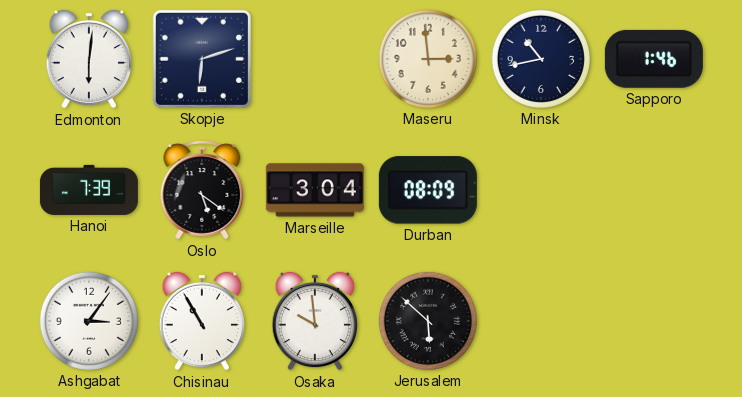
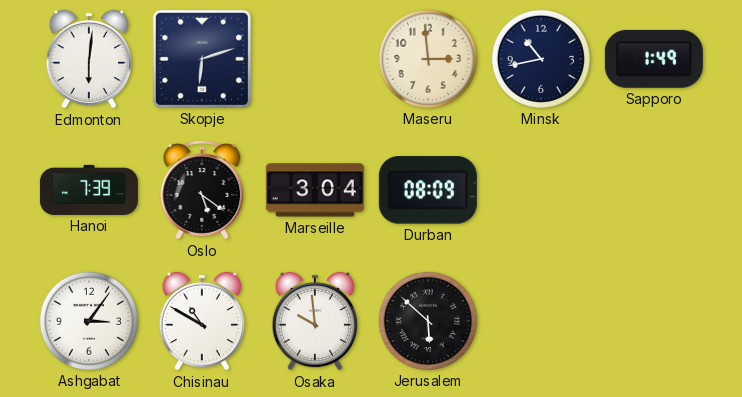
Sapporo: 1:46 -> 1:49 (654, 59)
Chisinau: 10:55 -> 10:50 (201, 321)
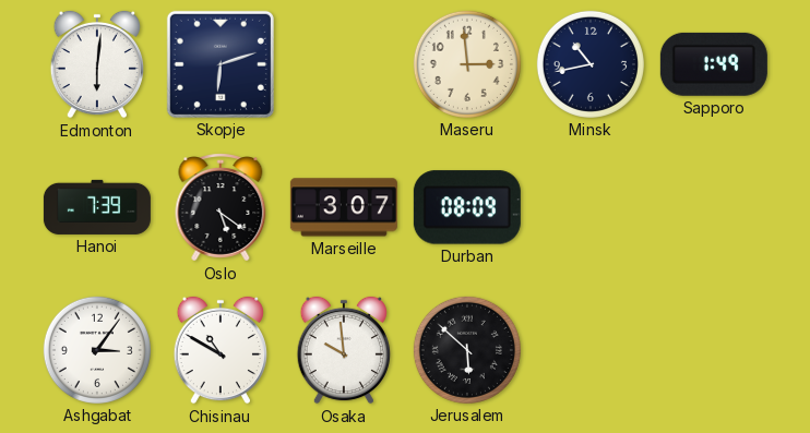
Marseille: 3:04 -> 3:07 (344, 207)
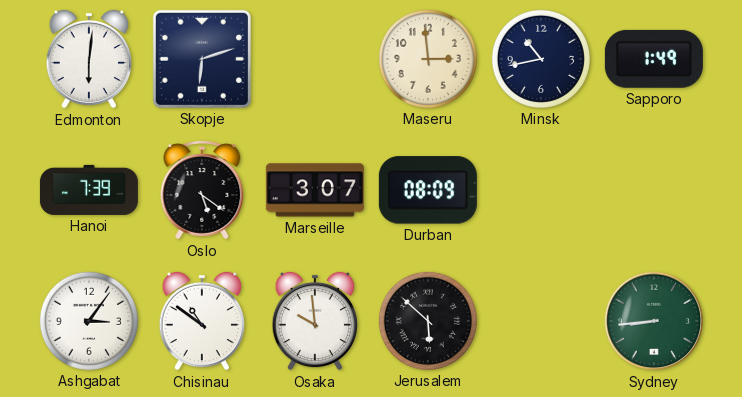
Chisinau: 10:50 -> 10:51 (201, 321)
Sydney: none -> 8:44 (654, 321)
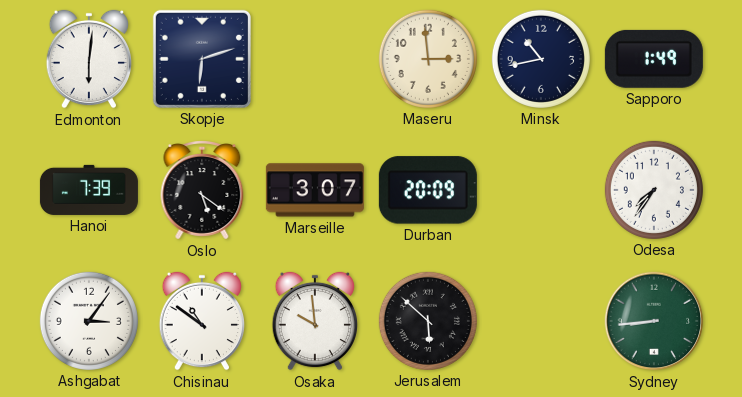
Durban: 08:09 -> 20:09 (428, 190)
Odesa: none -> 7:36 (654, 190)
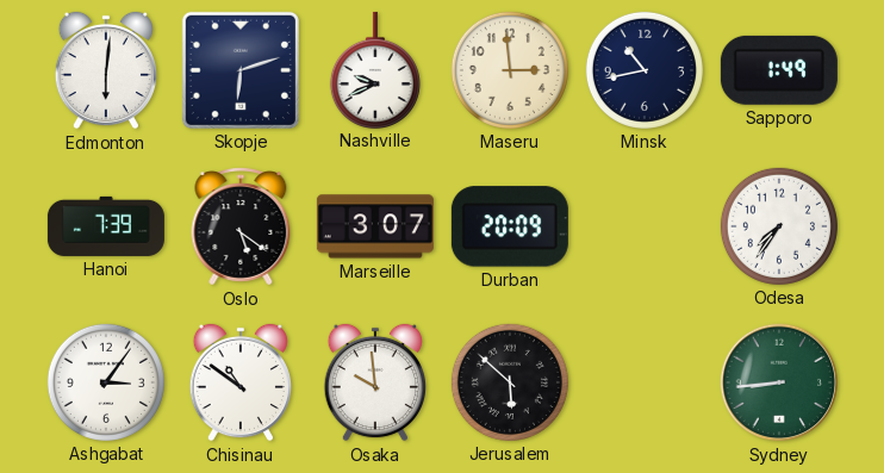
Nashville: none -> 9:41 (375, 69)
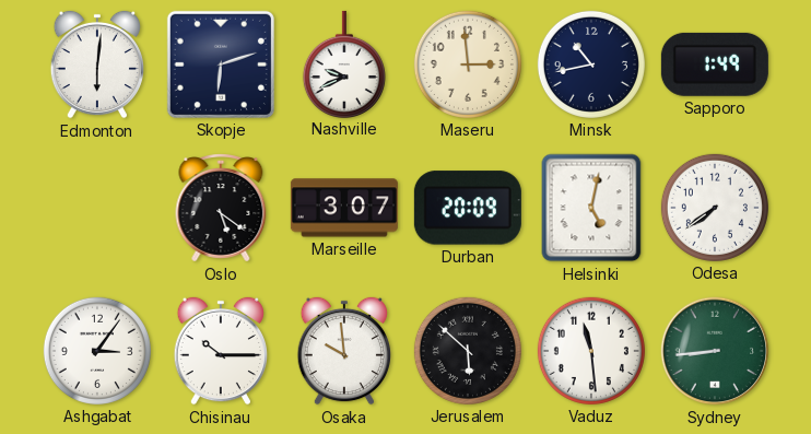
Hanoi: 7:39 -> none (106, 226)
Helsinki: none -> 5:02 (591, 208)
Odesa: 7:36 -> 7:39 (715, 208)
Chisinau: 10:51 -> 10:15 (220, 351)
Vaduz: none -> 11:29 (591, 351)
